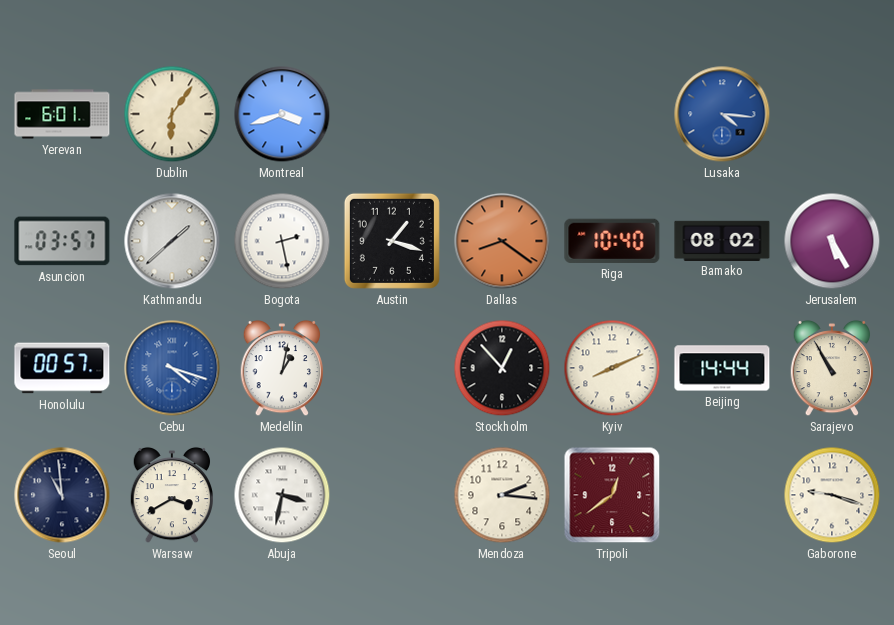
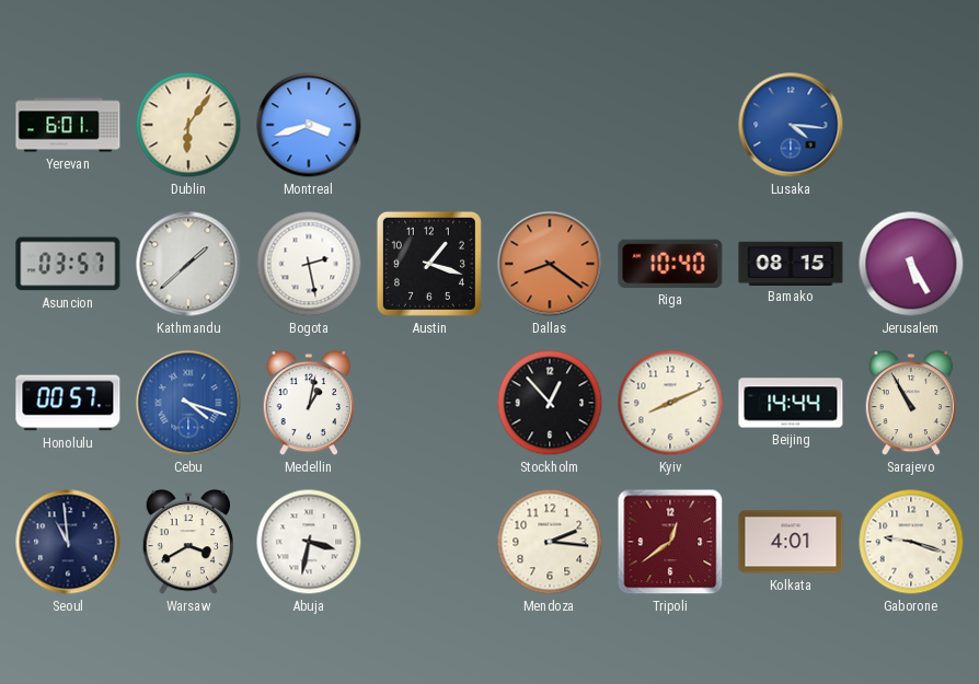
Bamako: 08:02 -> 08:15 (791, 263)
Kolkata: none -> 4:01 (791, 542)
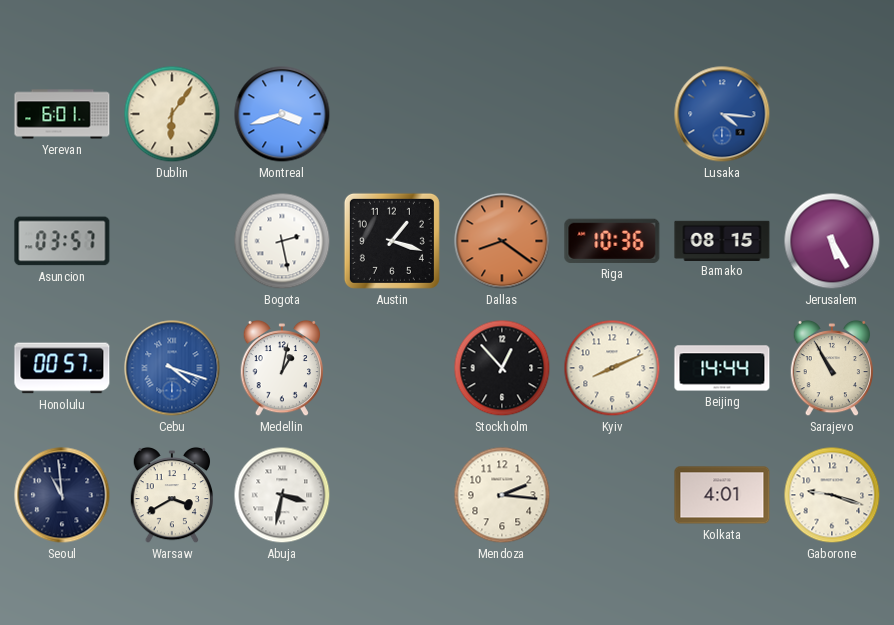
Kathmandu: 1:38 -> none (188, 264)
Riga: 10:40 -> 10:36 (612, 241)
Tripoli: 12:39 -> none (670, 542)
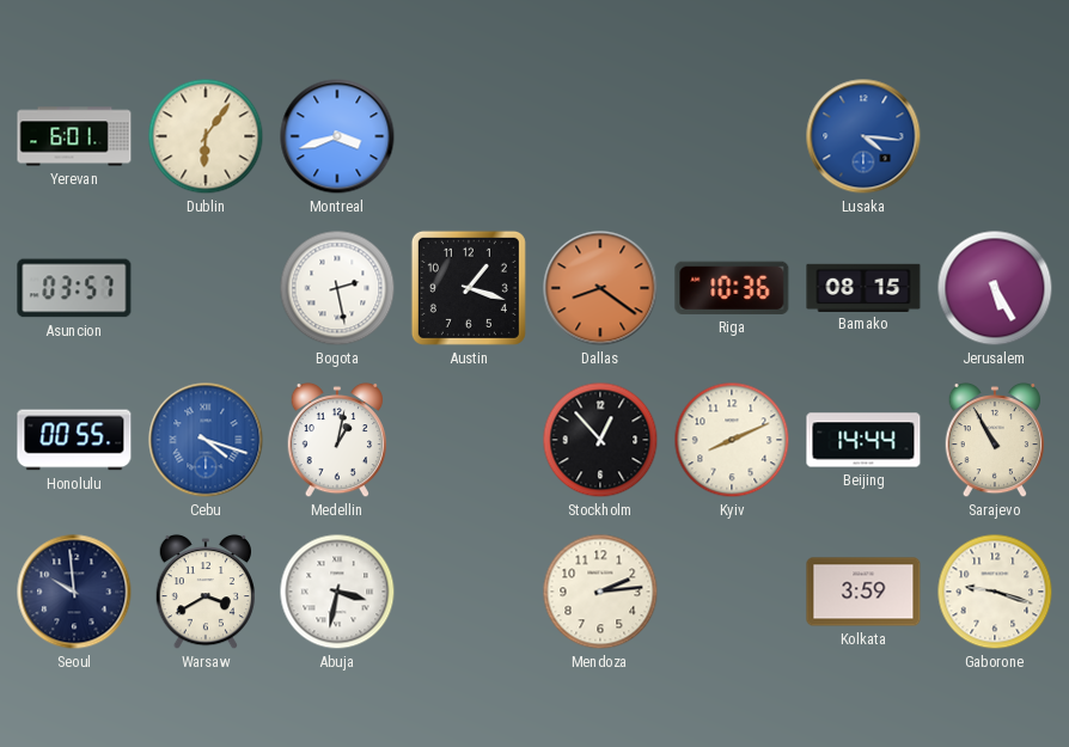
Honolulu: 00:57 -> 00:55 (74, 440)
Seoul: 10:59 -> 9:59 (74, 592)
Mendoza: 2:16 -> 2:14 (600, 592)
Kolkata: 4:01 -> 3:59 (863, 592)
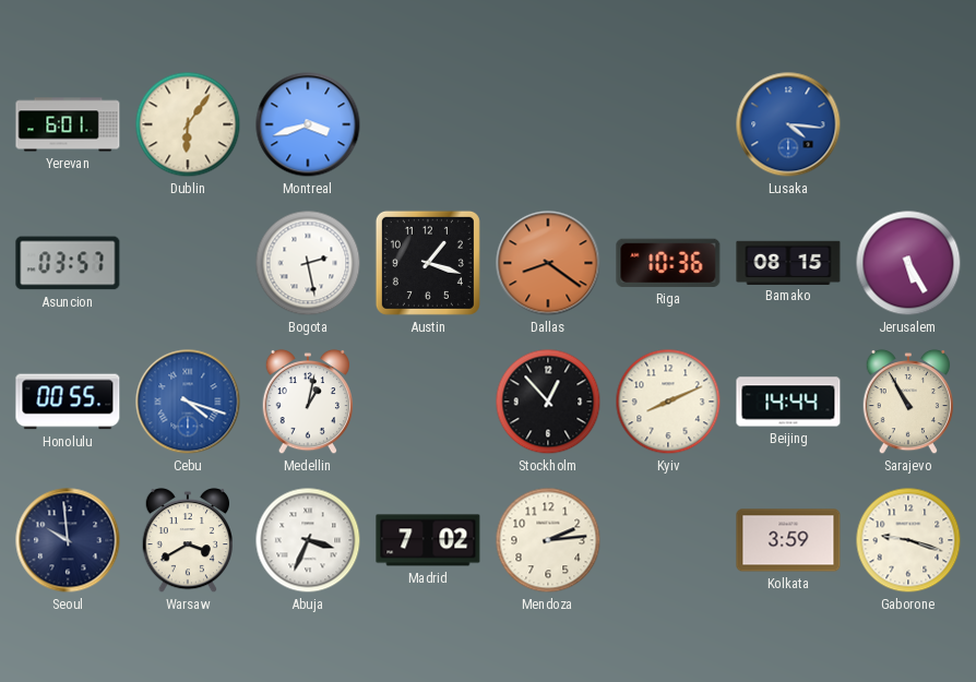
Abuja: 3:32 -> 3:34 (308, 540)
Madrid: none -> 7:02 (428, 540)
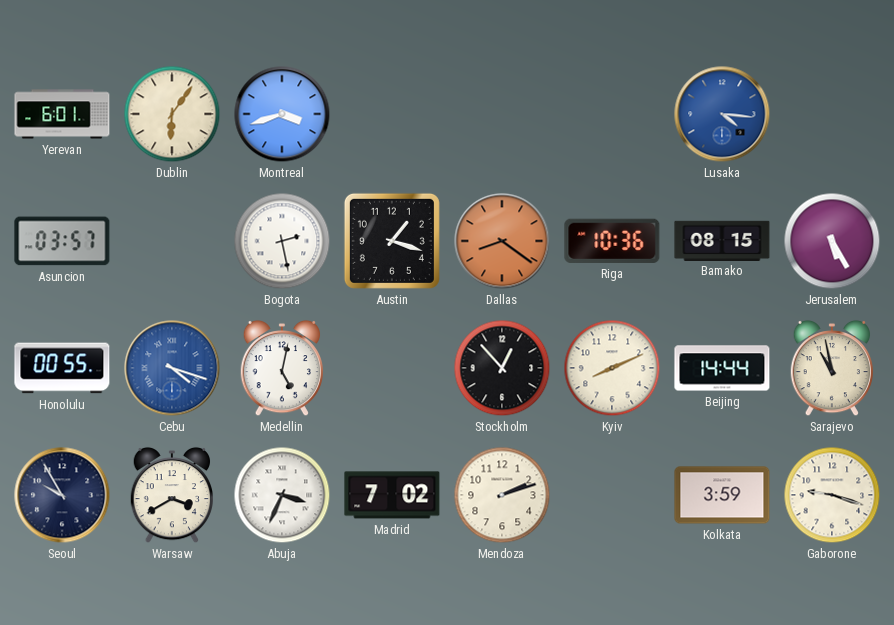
Medellin: 1:02 -> 5:02 (281, 368)
Sarajevo: 10:55 -> 10:58 (831, 368)
Seoul: 9:59 -> 9:55 (62, 495)
Mendoza: 2:14 -> 2:12 (502, 495)
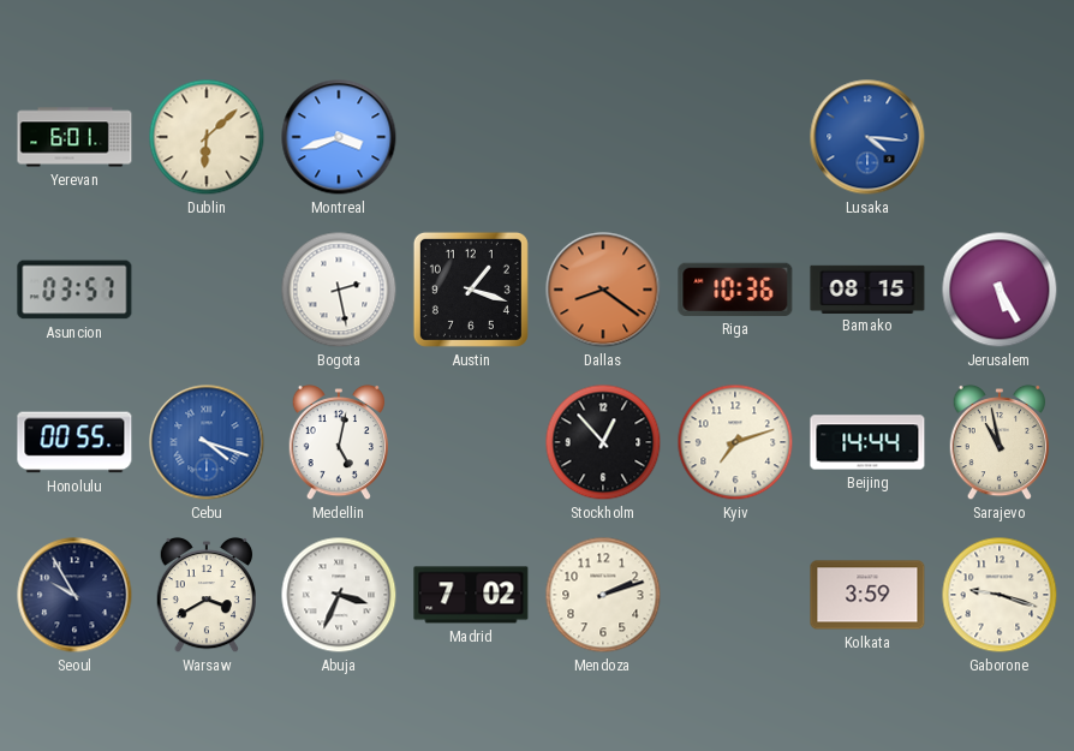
Dublin: 6:06 -> 6:08 (207, 137)
Kyiv: 8:11 -> 7:12 (735, 442)
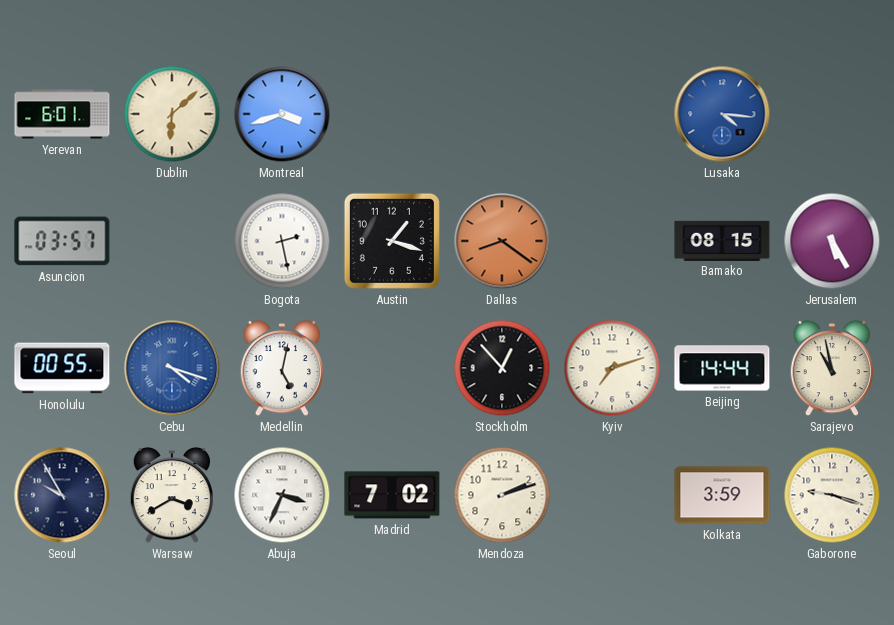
Riga: 10:36 -> none (735, 290)
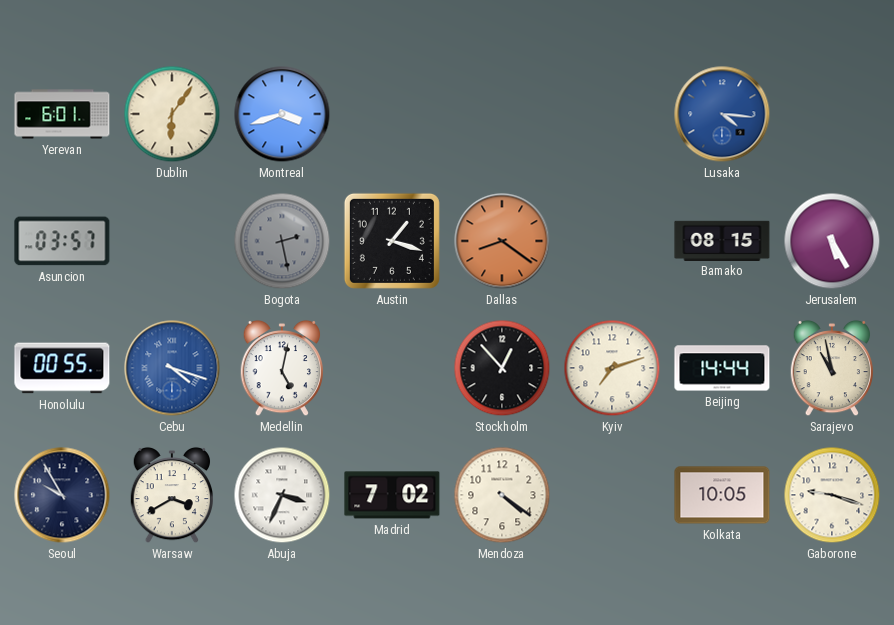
Dublin: 6:08 -> 6:06 (172, 114)
Bogota dial: white -> grey (282, 241)
Mendoza: 2:12 -> 4:21 (502, 495)
Kolkata: 3:59 -> 10:05 (722, 495)
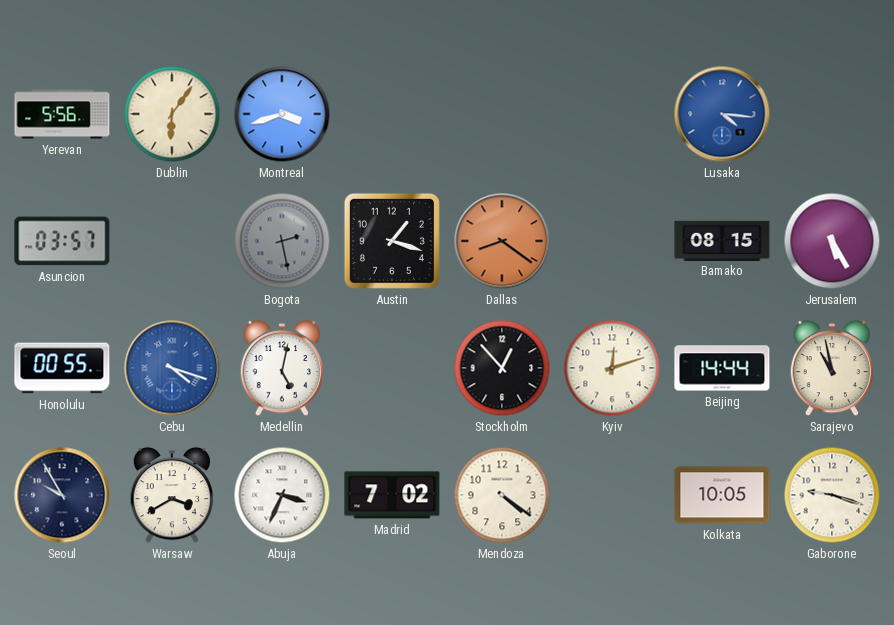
Yerevan: 6:01 -> 5:56 (62, 114)
Kyiv: 7:12 -> 12:12 (612, 368)
